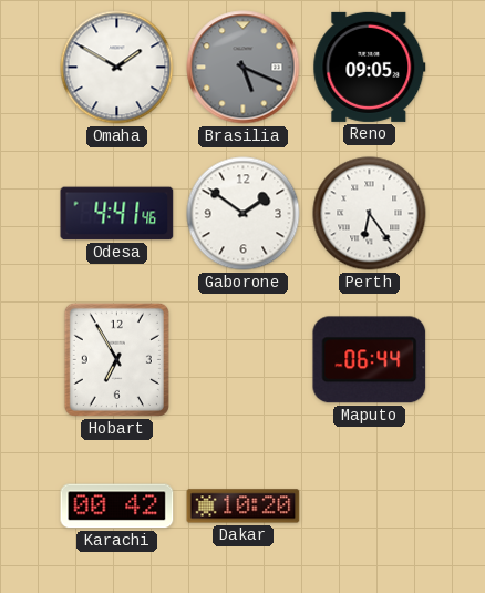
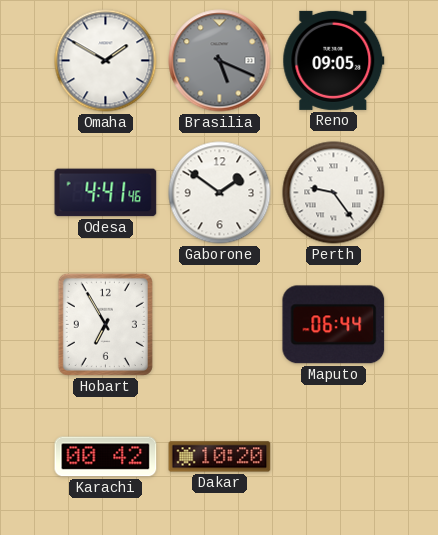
Perth: 6:24 -> 9:24 (334, 193)
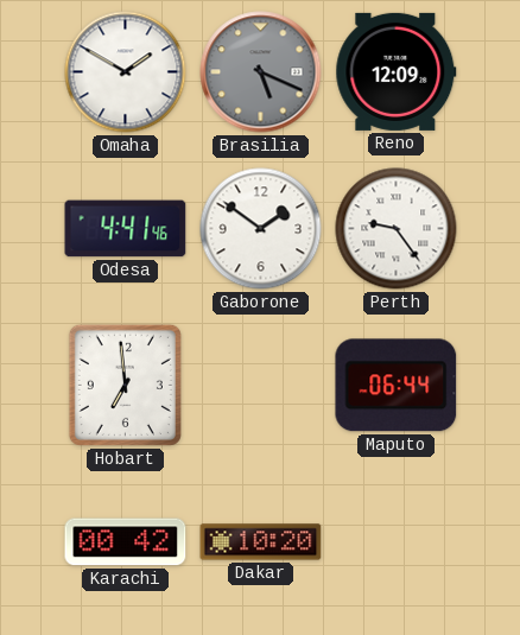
Reno: 09:05 -> 12:09 (397, 71)
Hobart: 6:55 -> 6:59 (125, 385)
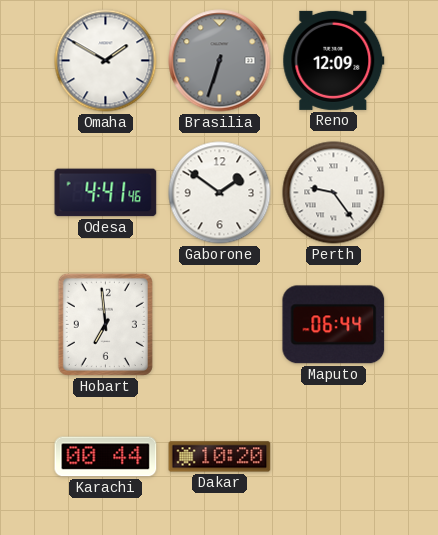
Brasilia: 5:19 -> 6:33 (220, 61)
Karachi: 00:42 -> 00:44 (106, 457)
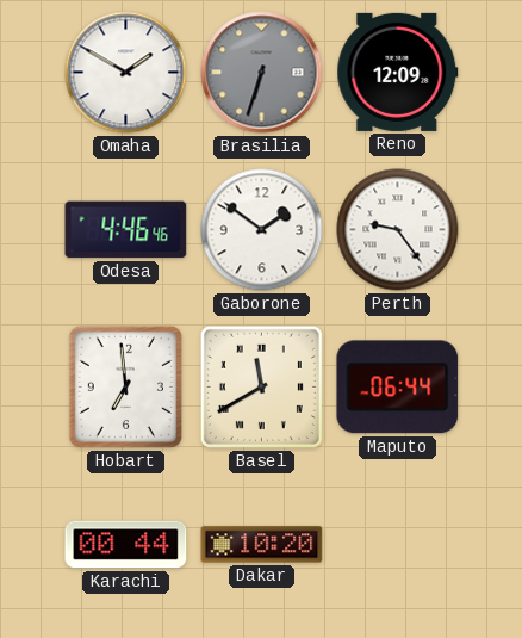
Odesa: 4:41 -> 4:46 (126, 230)
Basel: none -> 11:40 (261, 386)
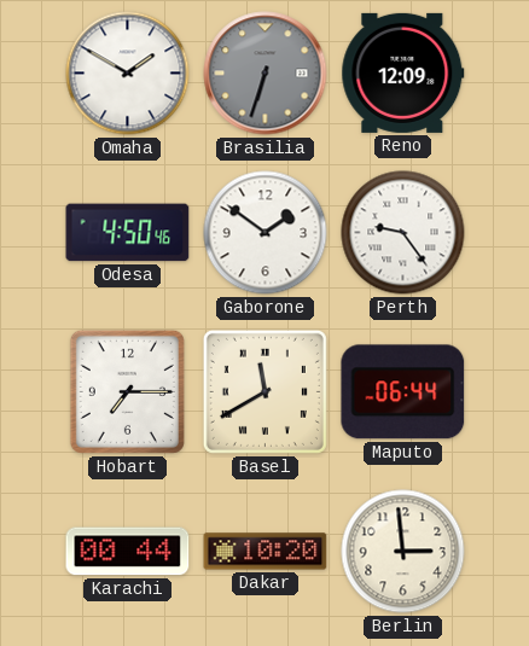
Odesa: 4:46 -> 4:50 (128, 233)
Hobart: 6:59 -> 7:15 (127, 391)
Berlin: none -> 2:59 (403, 552)
